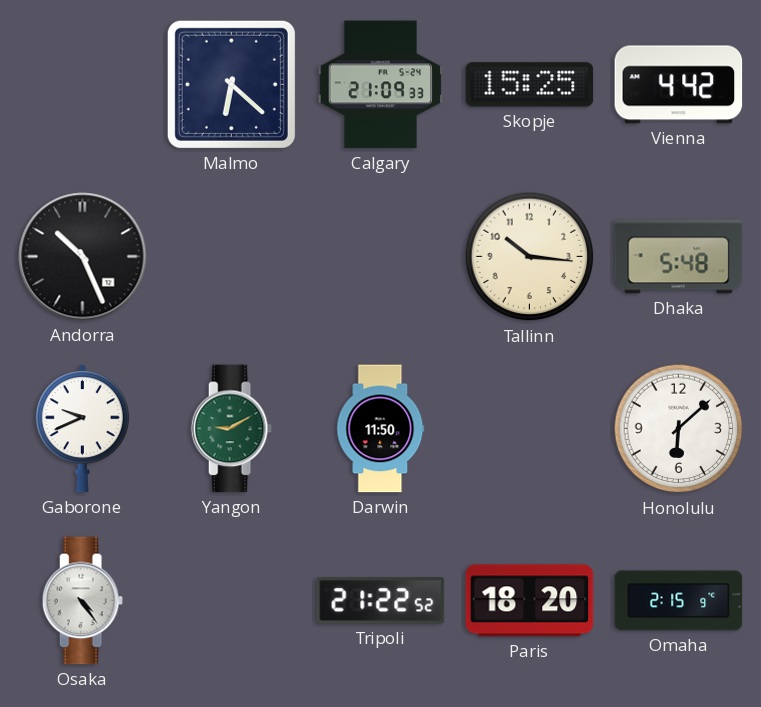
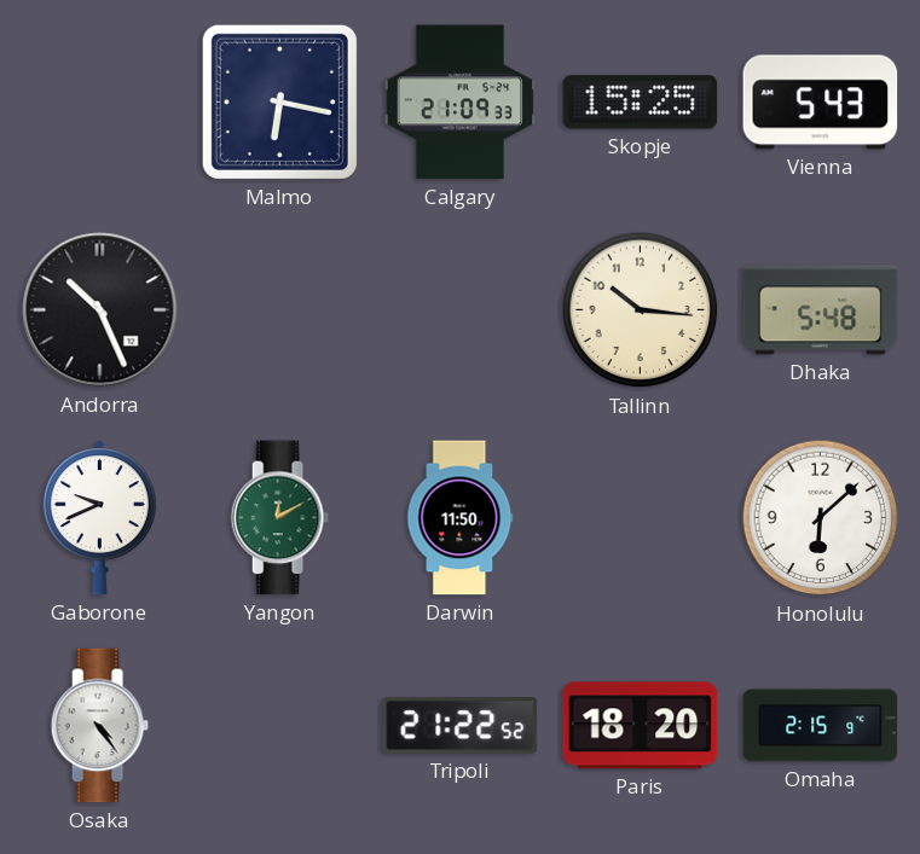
Malmo: 6:22 -> 6:17 (279, 101)
Vienna: 4:42 -> 5:43 (821, 103)
Yangon: 9:10 -> 12:10 (279, 518)
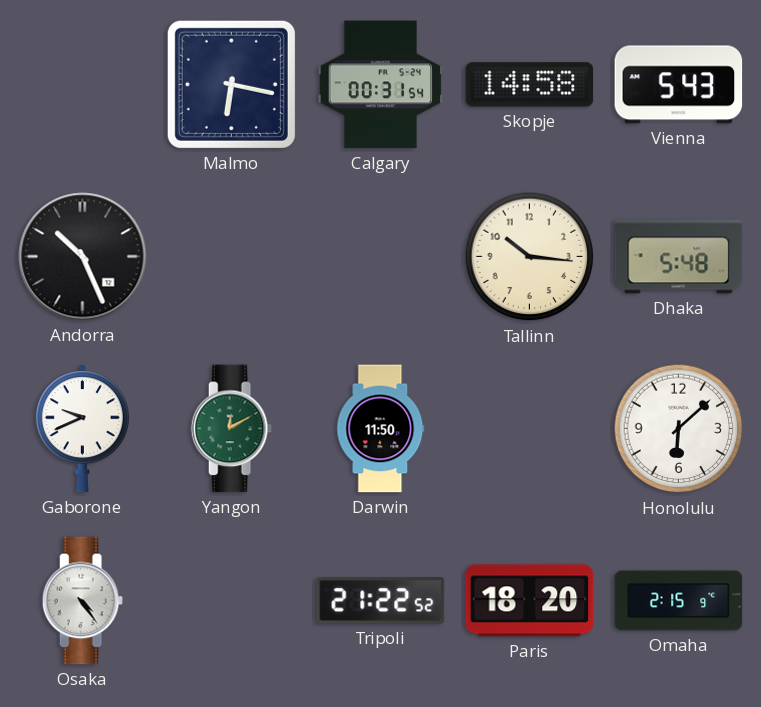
Calgary: 21:09 -> 00:31 (381, 85)
Skopje: 15:25 -> 14:58 (530, 85)
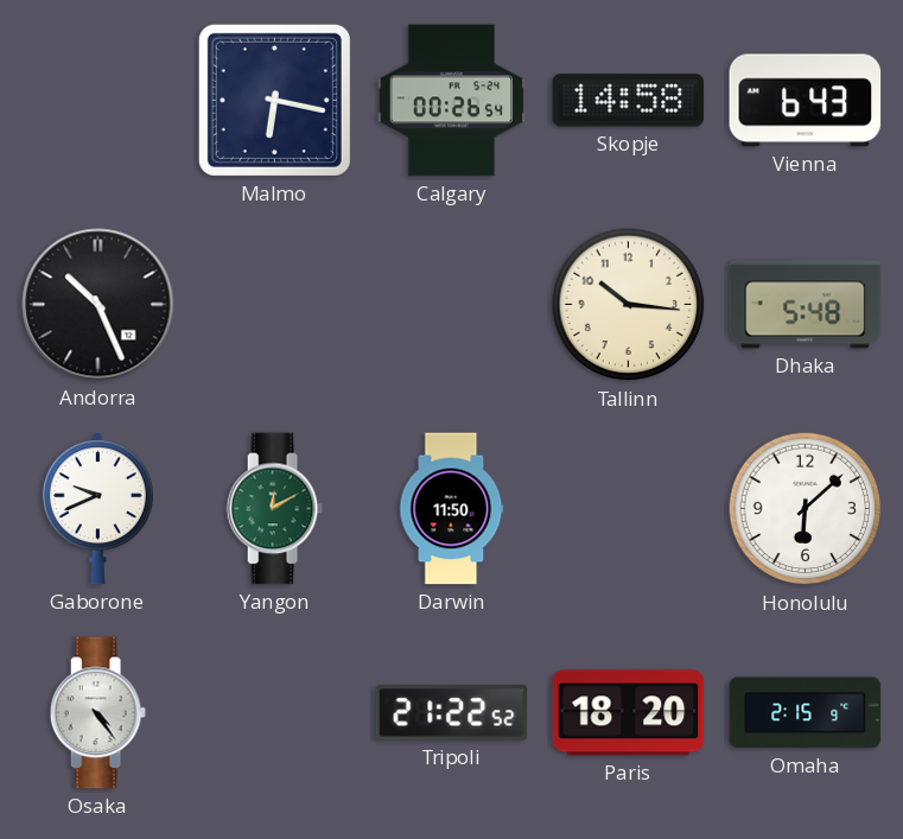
Calgary: 00:31 -> 00:26 (452, 101)
Vienna: 5:43 -> 6:43 (806, 101)
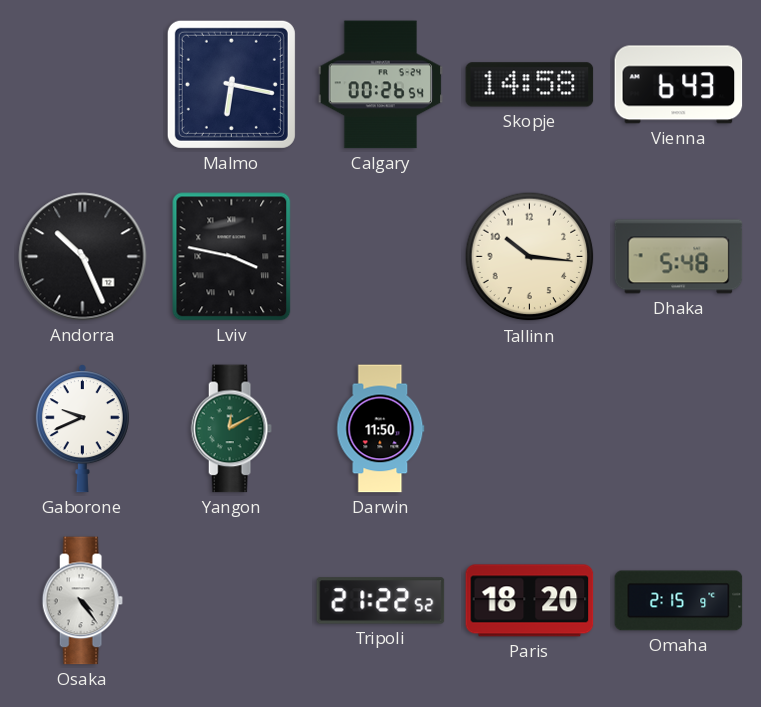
Lviv: none -> 3:47 (232, 257)
Honolulu: 6:08 -> none (806, 509)
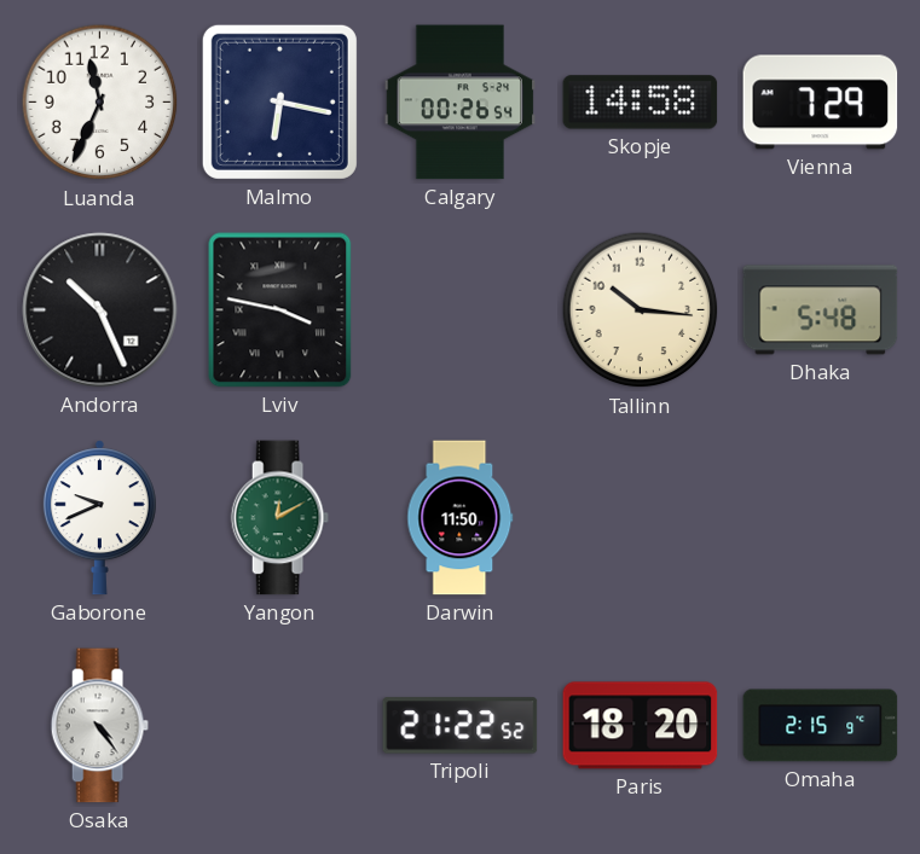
Luanda: none -> 11:34 (100, 103)
Vienna: 6:43 -> 7:29 (821, 103)
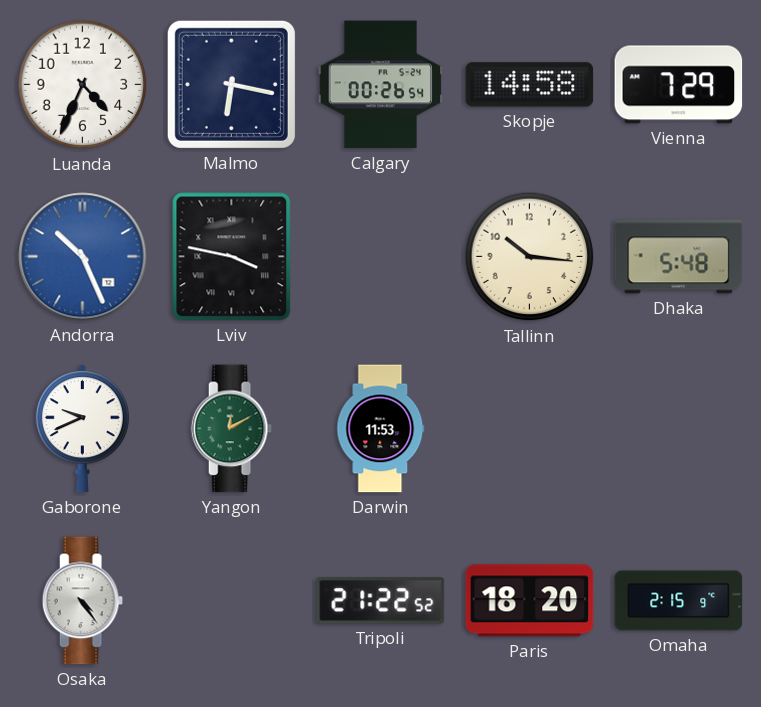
Luanda: 11:34 -> 4:34 (83, 85)
Andorra dial: black -> blue (83, 257)
Darwin: 11:50 -> 11:53 (381, 429)
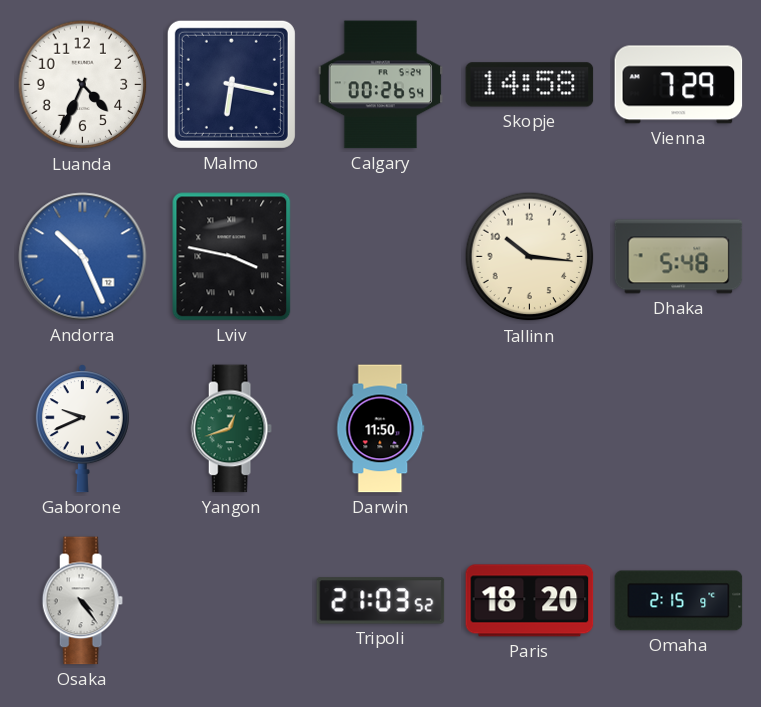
Yangon: 12:10 -> 12:42 (231, 429)
Darwin: 11:53 -> 11:50 (381, 429)
Tripoli: 21:22 -> 21:03 (381, 601)
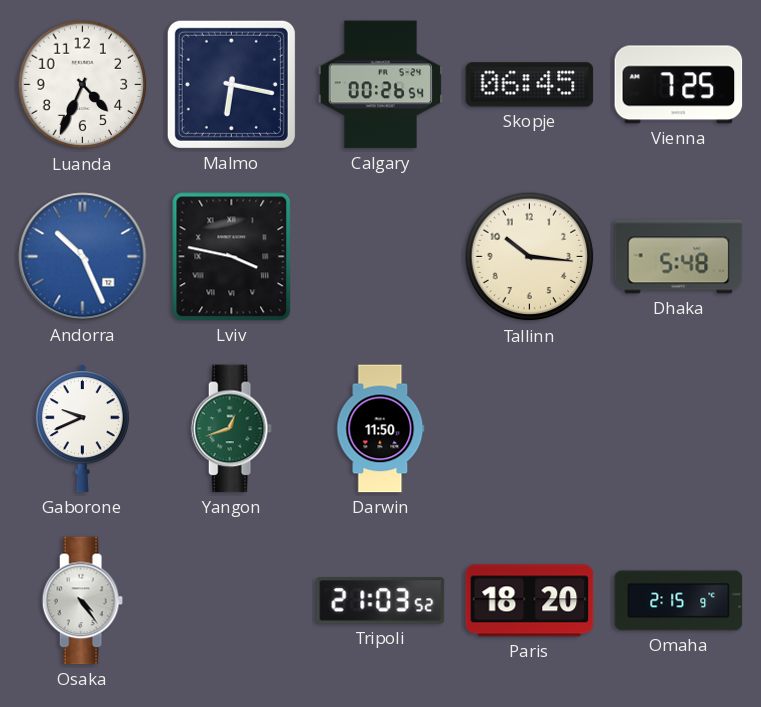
Skopje: 14:58 -> 06:45 (530, 85)
Vienna: 7:29 -> 7:25 (679, 85)
